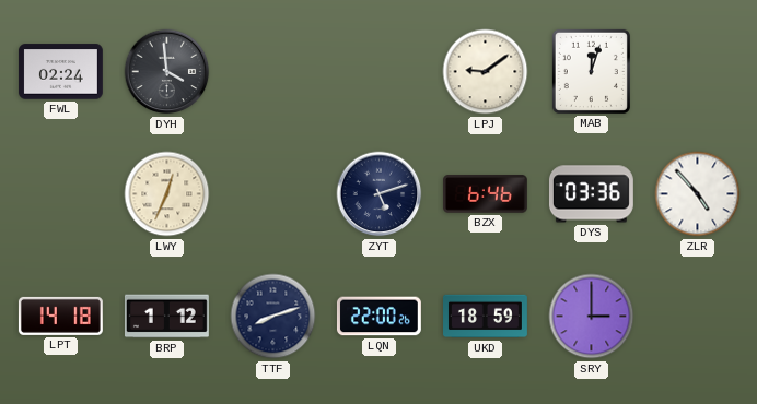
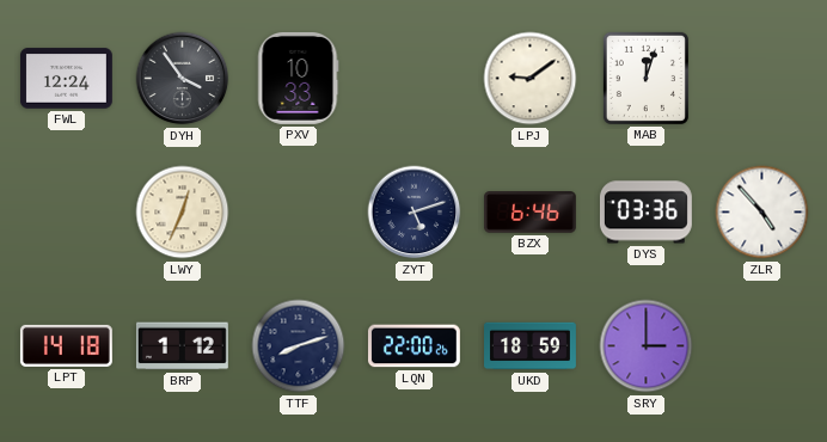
FWL: 02:24 -> 12:24 (66, 79)
DYH: 3:59 -> 3:54 (183, 79)
PXV: none -> 10:33 (299, 78)
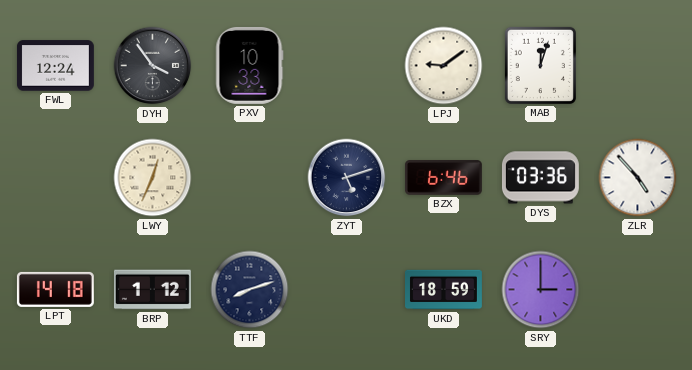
LQN: 22:00 -> none (413, 346)
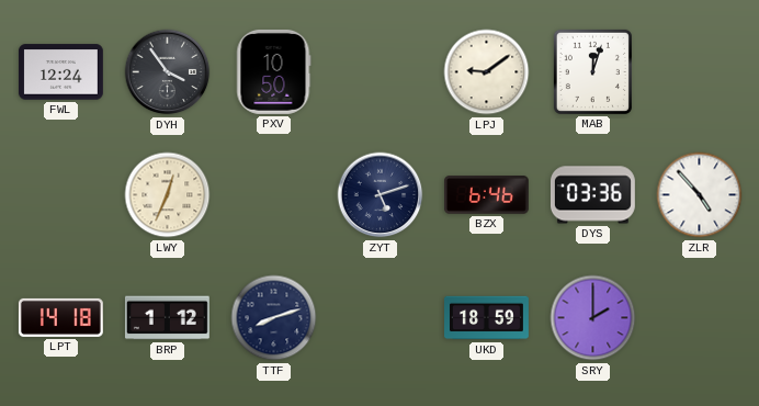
PXV: 10:33 -> 10:50 (274, 71)
SRY: 3:00 -> 2:00 (593, 318)
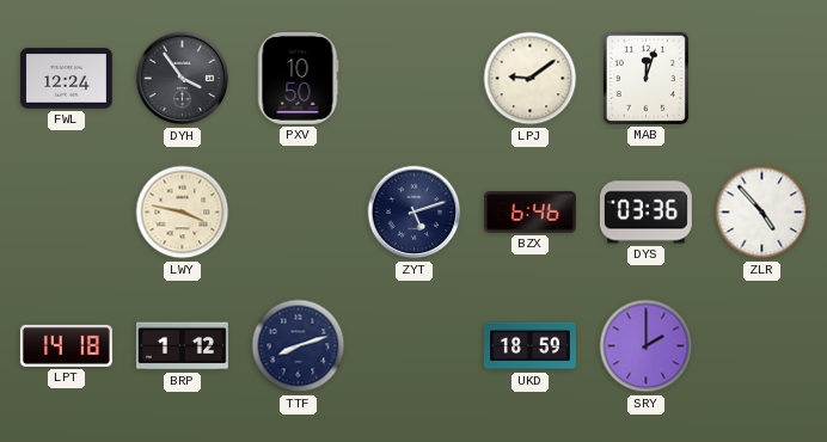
LWY: 12:34 -> 3:47 (183, 213)
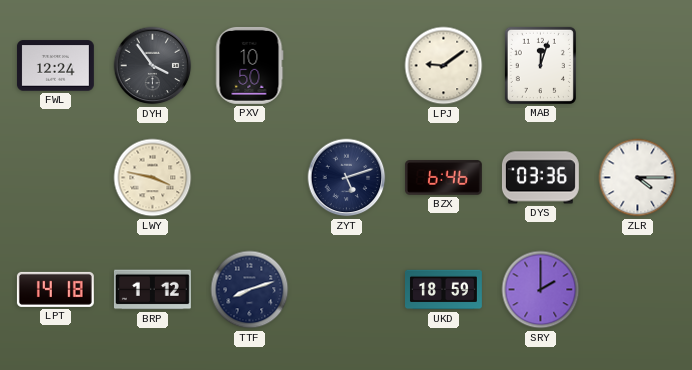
ZLR: 4:53 -> 4:15 (638, 178)
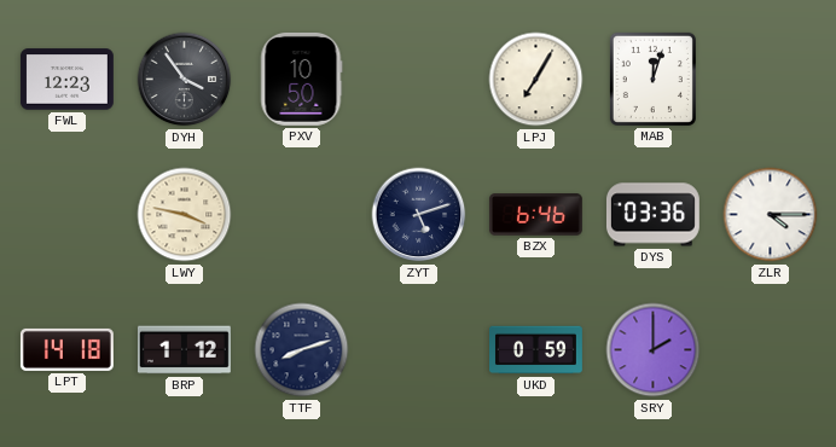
FWL: 12:24 -> 12:23 (66, 80)
LPJ: 9:09 -> 7:05 (536, 80)
UKD: 18:59 -> 0:59 (536, 350)
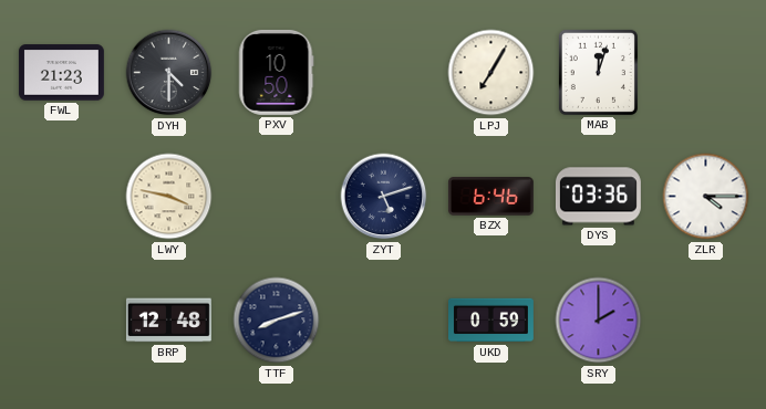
FWL: 12:23 -> 21:23 (61, 73)
DYH: 3:54 -> 4:30 (169, 73)
LPT: 14:18 -> none (66, 349)
BRP: 1:12 -> 12:48 (168, 321)
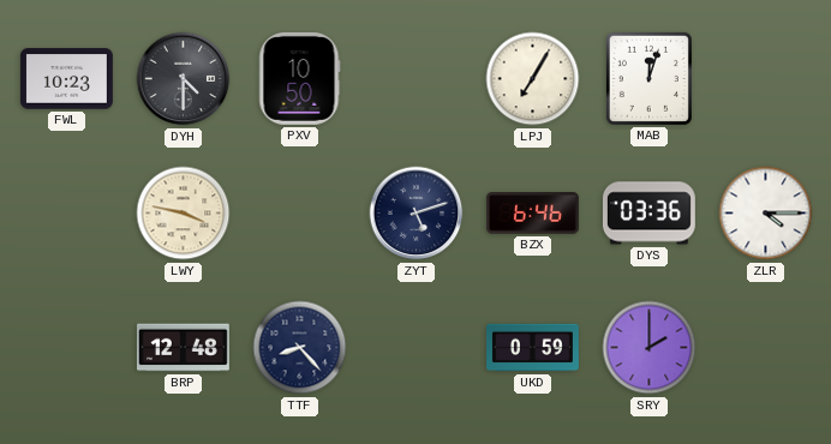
FWL: 21:23 -> 10:23 (66, 79)
TTF: 8:12 -> 8:23 (300, 348)
